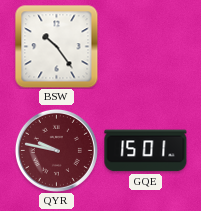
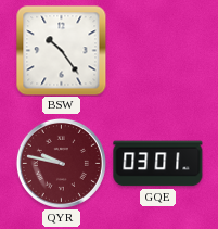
GQE: 15:01 -> 03:01 (158, 164)
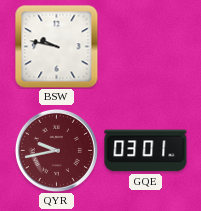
BSW: 10:24 -> 9:47 (57, 47)
QYR: 9:47 -> 9:43 (56, 150)
